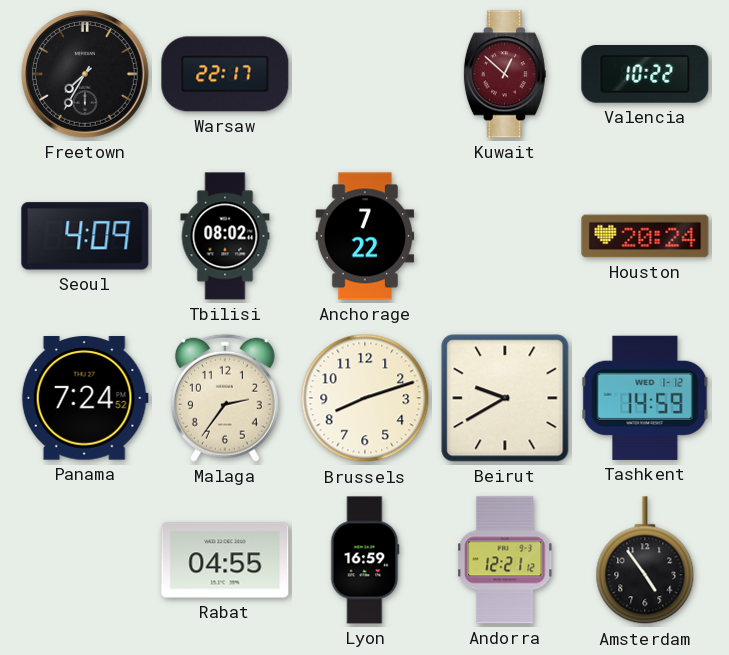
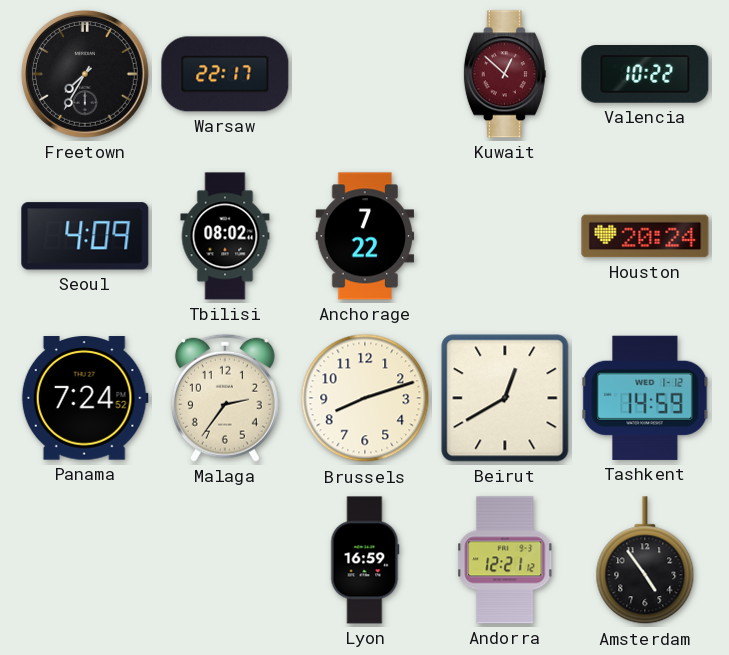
Beirut: 9:40 -> 12:40 (505, 398)
Rabat: 04:55 -> none (225, 560)
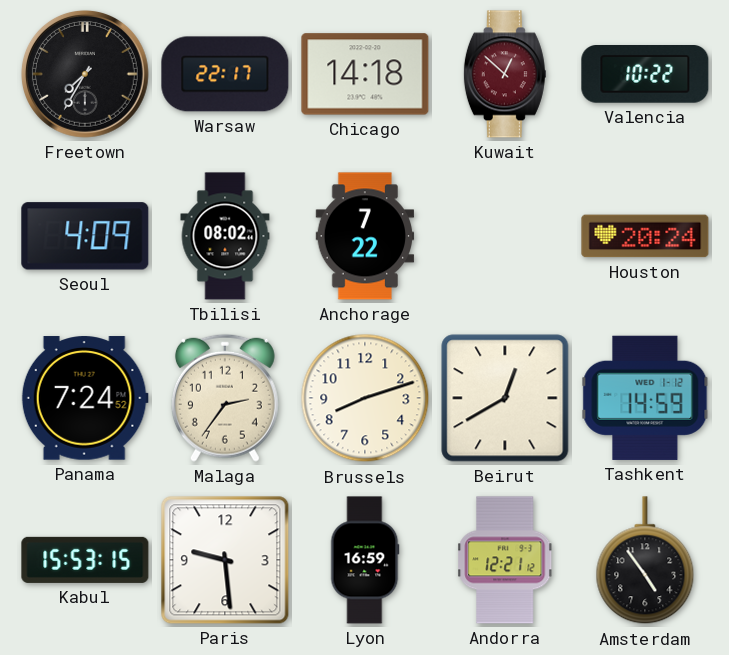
Chicago: none -> 14:18 (365, 74)
Kabul: none -> 15:53 (85, 560)
Paris: none -> 9:29 (225, 560)
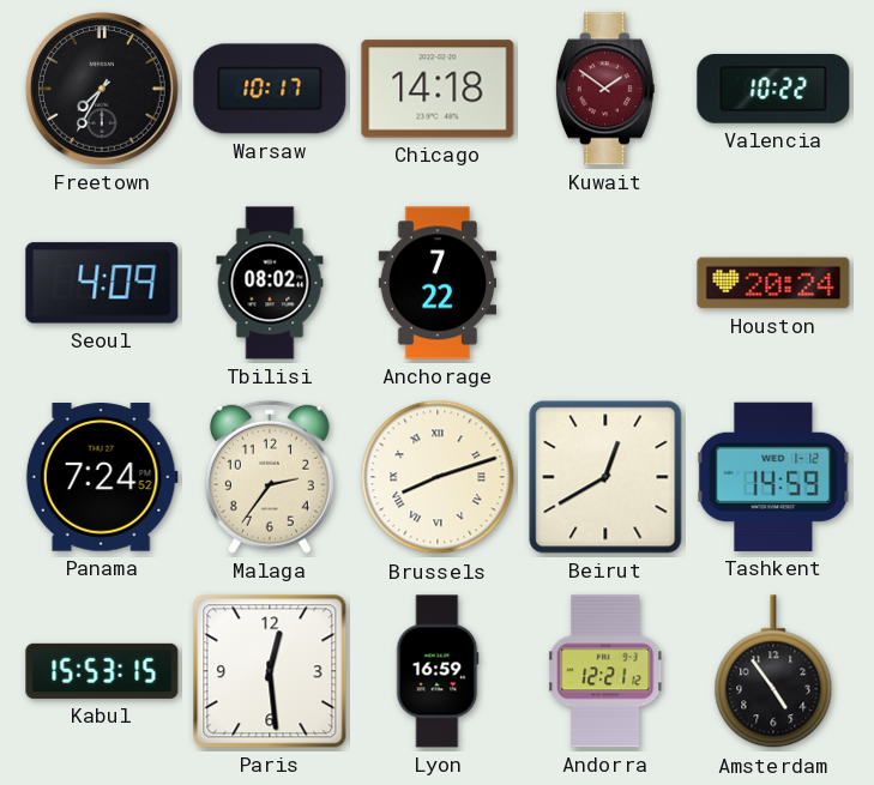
Warsaw: 22:17 -> 10:17 (270, 89)
Kuwait: 12:52 -> 1:51 (605, 89)
Brussels numerals: Arabic -> Roman (438, 477)
Paris: 9:29 -> 12:29 (270, 671)
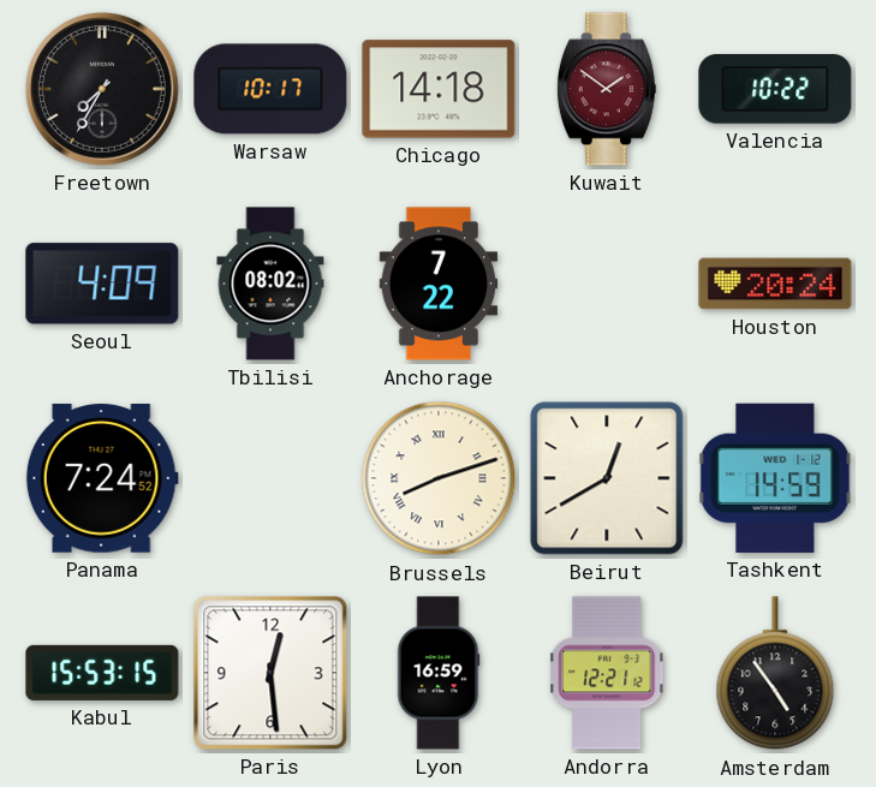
Malaga: 2:36 -> none (270, 477)
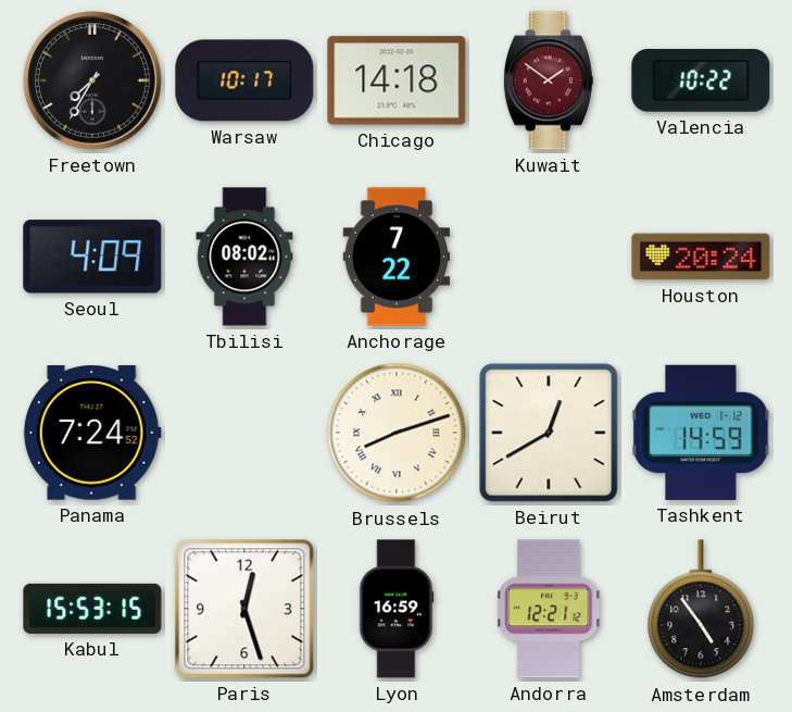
Paris: 12:29 -> 12:27 (244, 609)
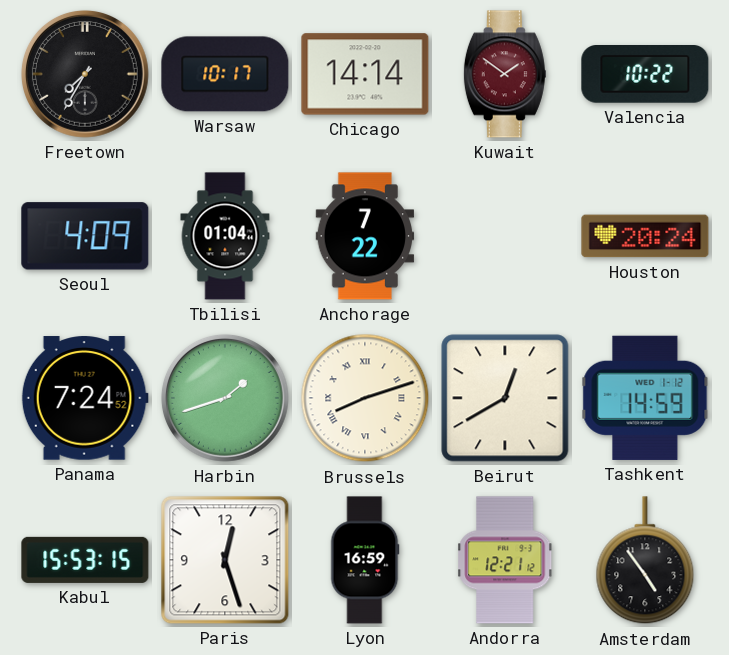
Chicago: 14:18 -> 14:14 (365, 74)
Tbilisi: 08:02 -> 01:04 (225, 236)
Harbin: none -> 1:42 (225, 398)
